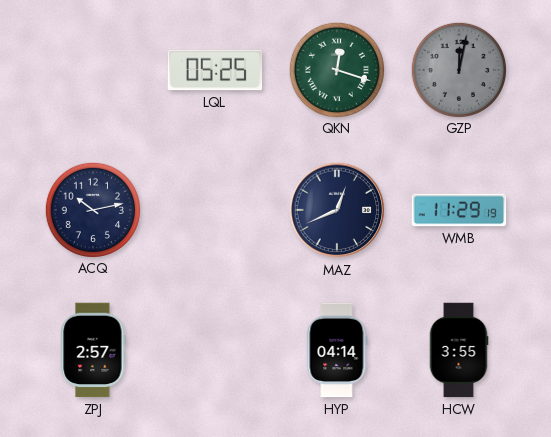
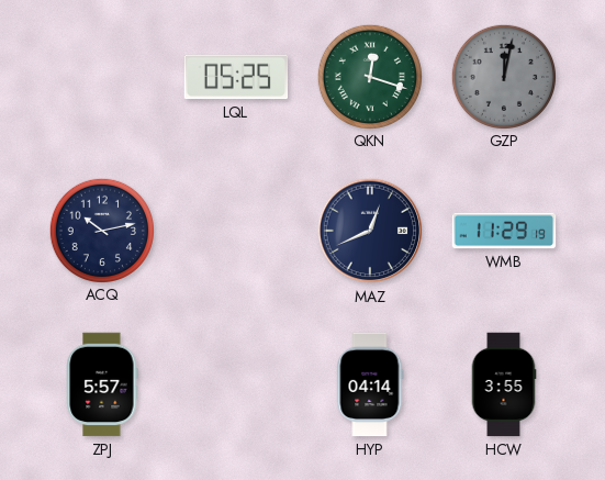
ZPJ: 2:57 -> 5:57 (102, 384)
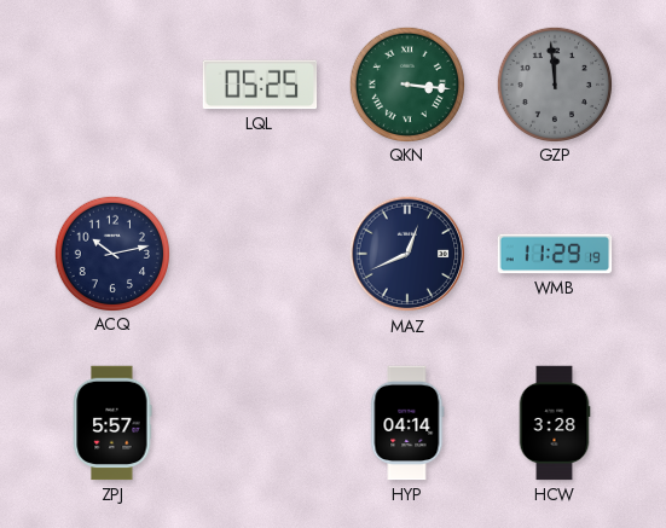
QKN: 12:18 -> 3:16 (406, 83)
GZP: 12:02 -> 11:59 (554, 83)
HCW: 3:55 -> 3:28 (555, 423)
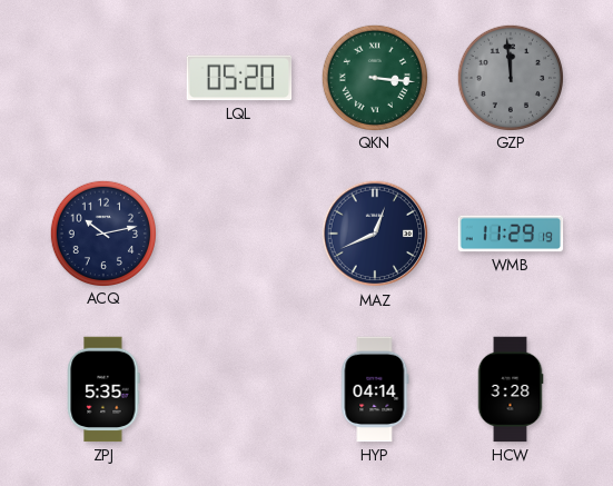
LQL: 05:25 -> 05:20 (239, 78)
ZPJ: 5:57 -> 5:35 (103, 389)
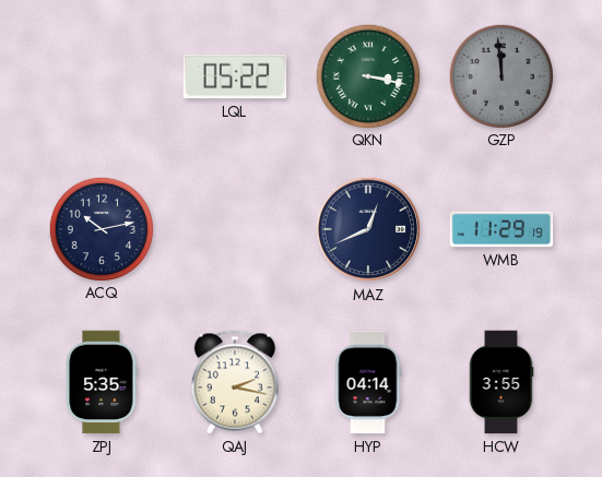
LQL: 05:20 -> 05:22 (235, 76)
QKN: 3:16 -> 3:17 (367, 75)
QAJ: none -> 2:17 (235, 382)
HCW: 3:28 -> 3:55 (501, 382)
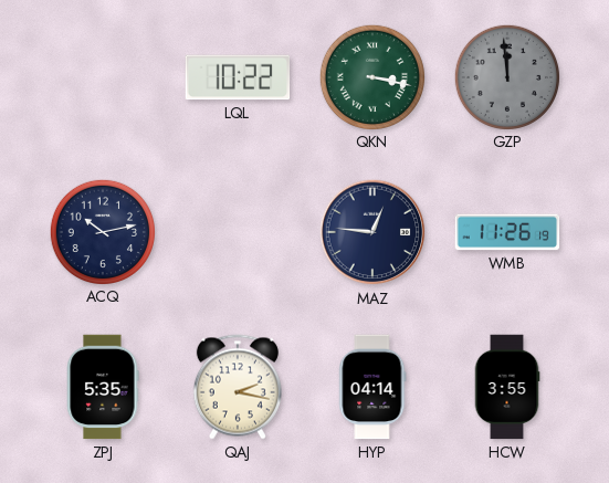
LQL: 05:22 -> 10:22 (238, 77)
MAZ: 12:41 -> 12:46 (372, 232)
WMB: 11:29 -> 11:26 (507, 232)
